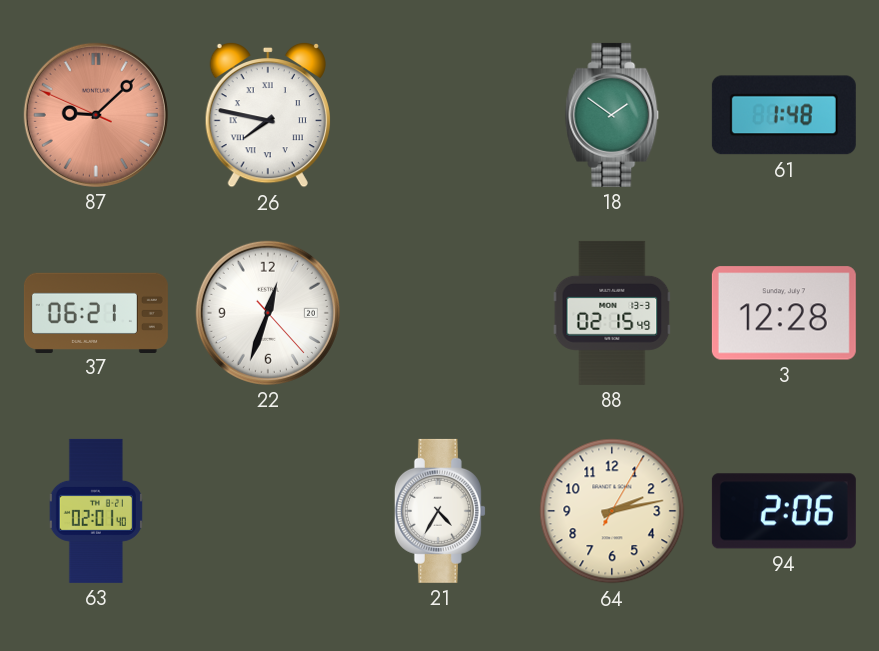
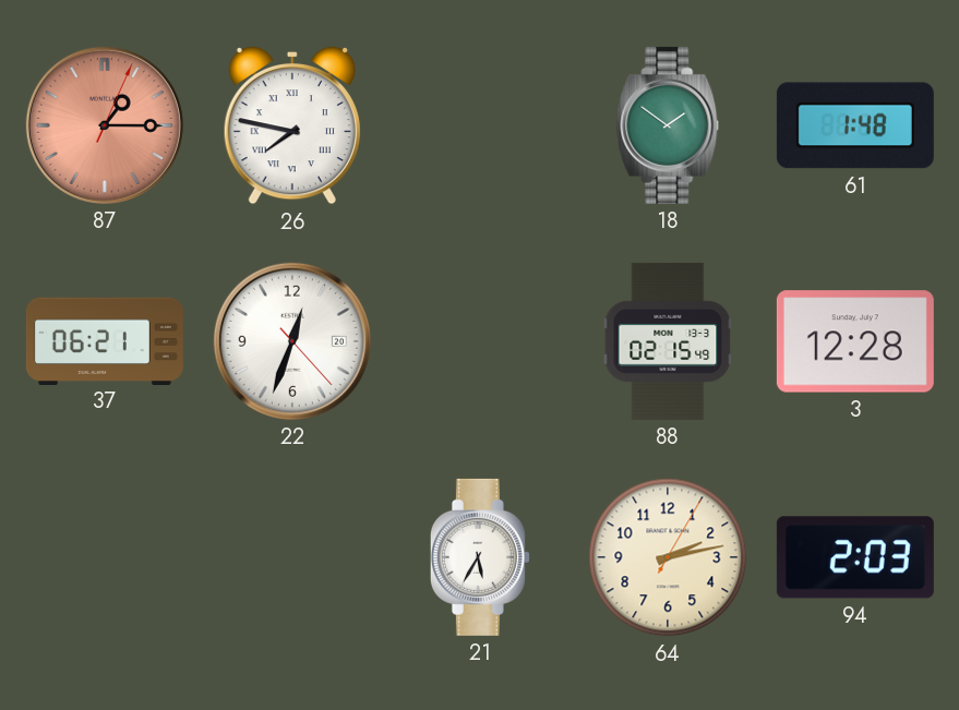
87: 9:07 -> 1:15 (105, 125)
63: 02:01 -> none (96, 511)
21: 4:35 -> 5:35 (480, 557)
94: 2:06 -> 2:03 (855, 557)
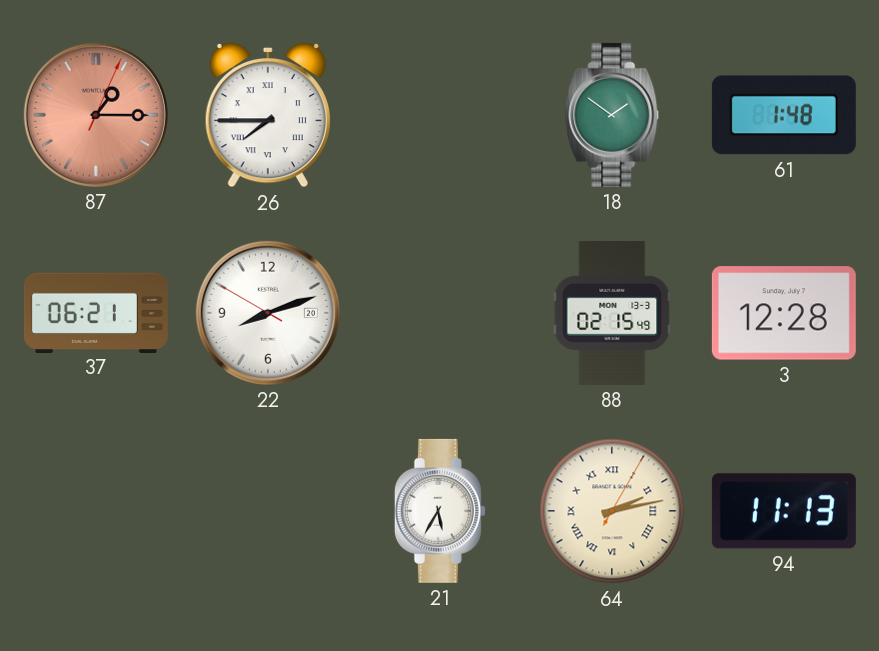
26: 7:47 -> 7:45 (268, 115)
22: 12:33 -> 8:11 (268, 313)
64 numerals: Arabic -> Roman (612, 511)
94: 2:03 -> 11:13 (784, 511)
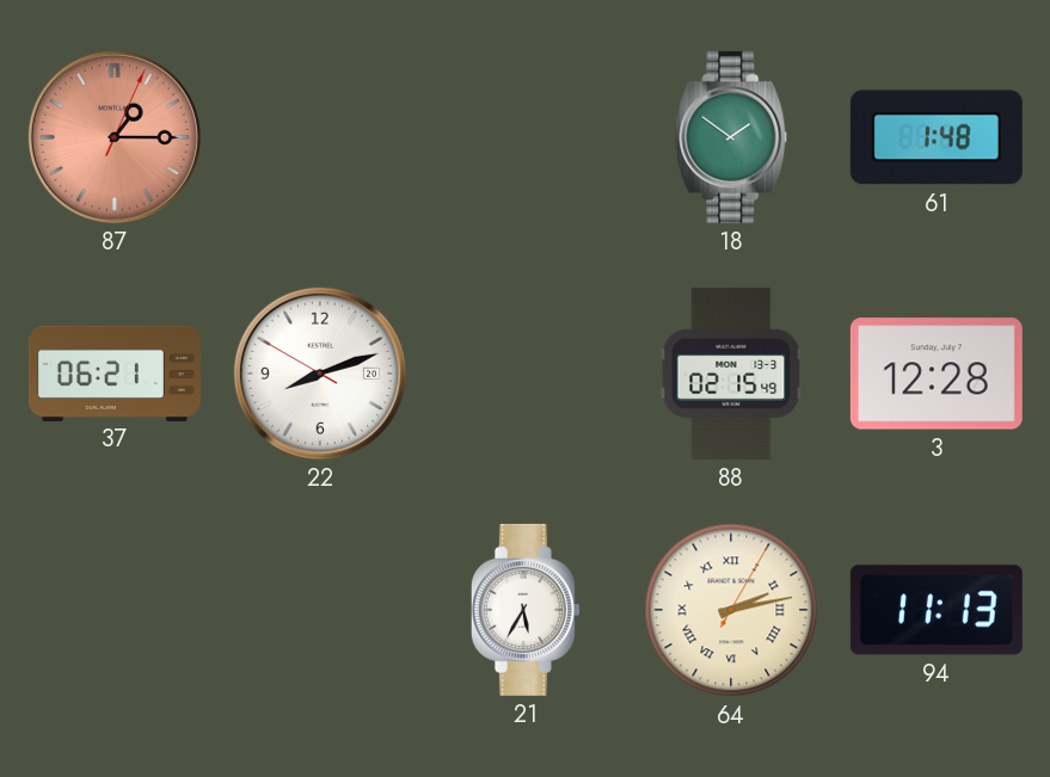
26: 7:45 -> none (268, 115)
